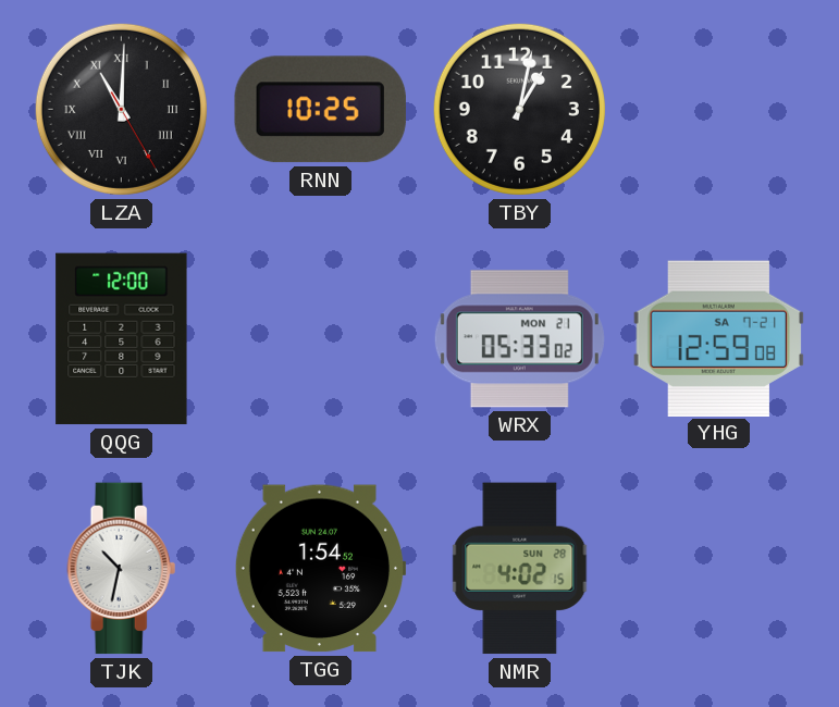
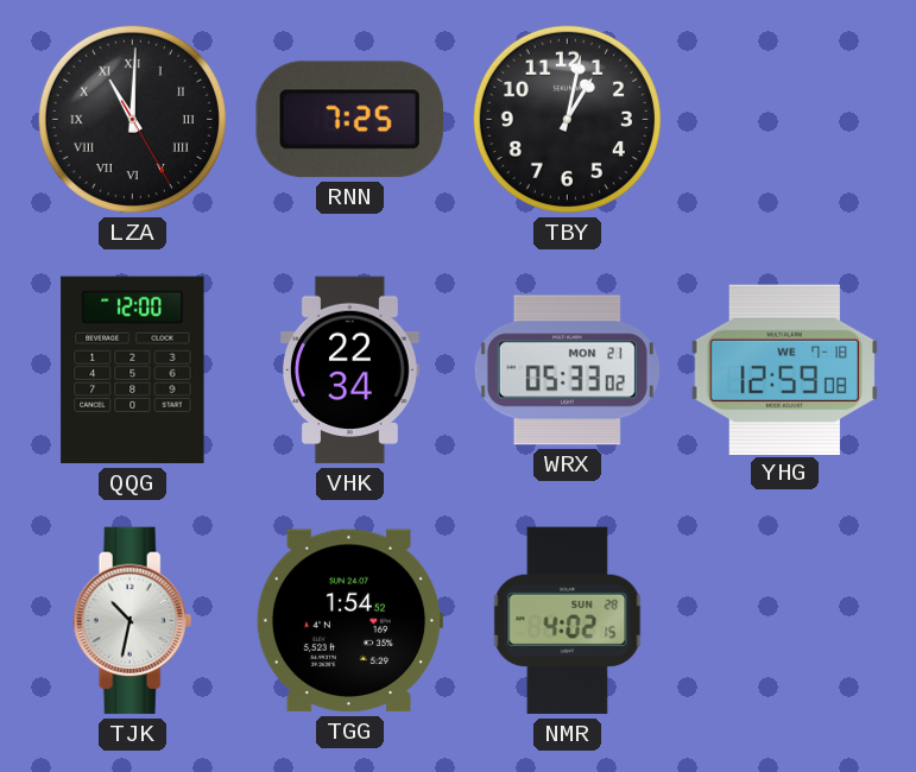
RNN: 10:25 -> 7:25 (349, 120)
VHK: none -> 22:34 (349, 371)
YHG date: SA 7-21 -> WE 7-18 (784, 369)
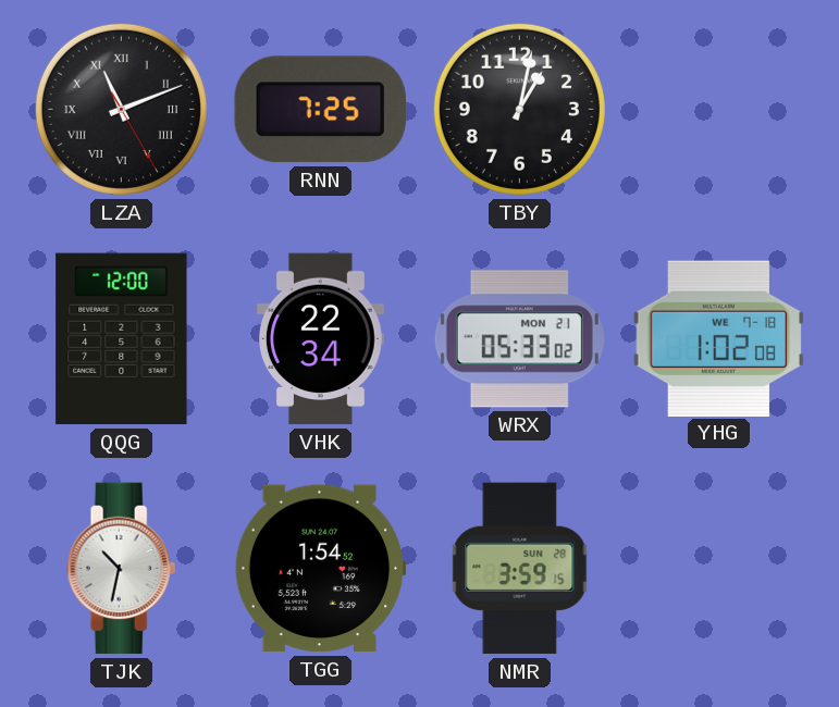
LZA: 11:00 -> 11:11 (121, 109)
YHG: 12:59 -> 1:02 (718, 338)
NMR: 4:02 -> 3:59 (520, 569)
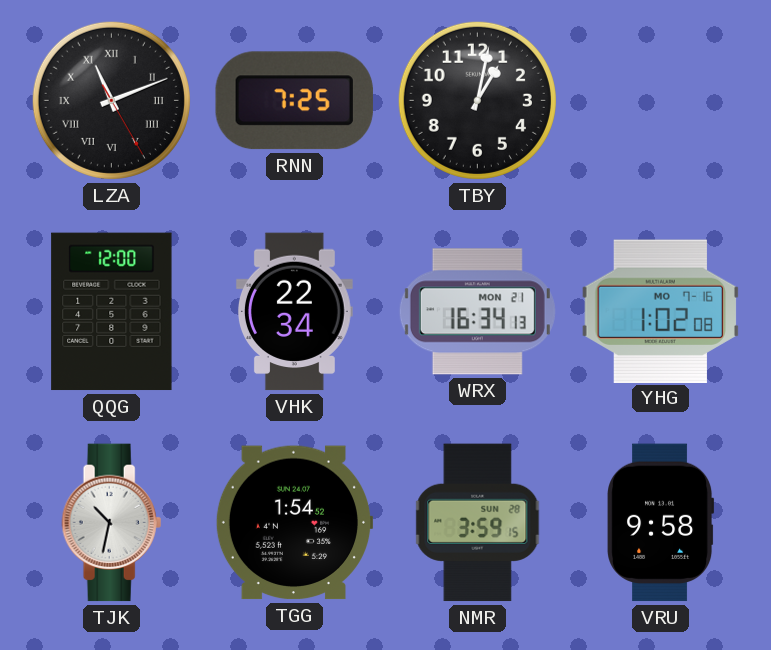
WRX: 05:33 -> 16:34 (477, 312)
YHG date: WE 7-18 -> MO 7-16 (660, 311)
VRU: none -> 9:58 (661, 523)
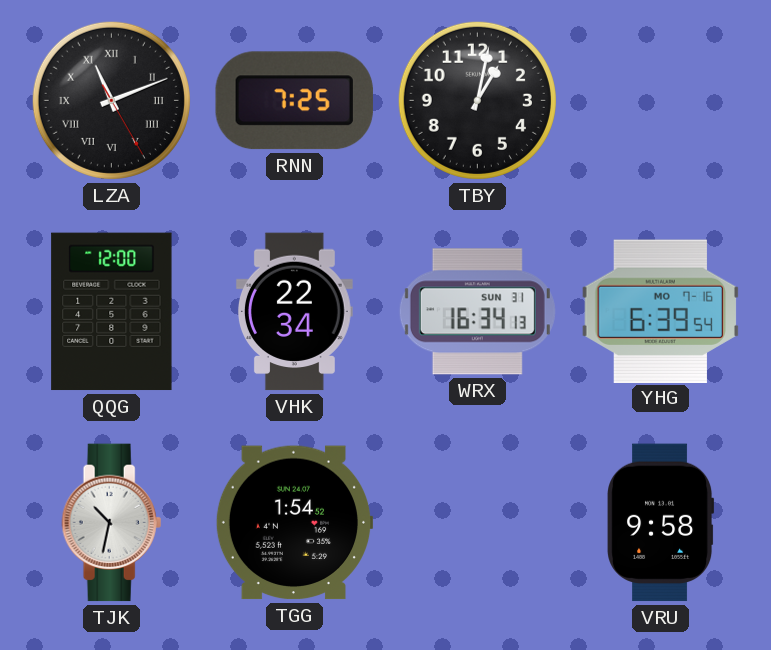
WRX date: MON 21 -> SUN 31 (477, 312)
YHG: 1:02 -> 6:39 (660, 311)
NMR: 3:59 -> none (478, 523)
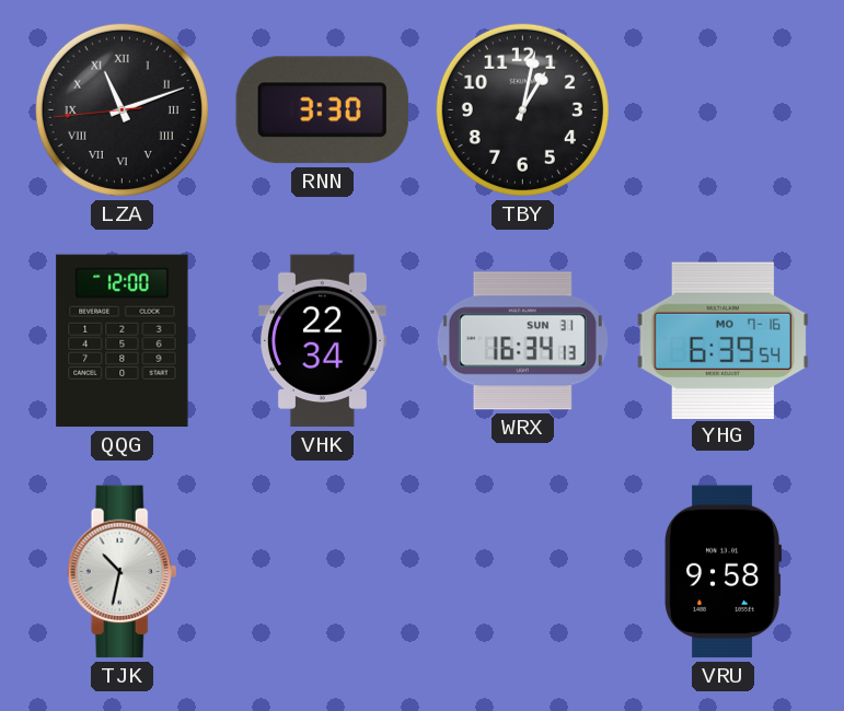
LZA: 11:11:25 -> 11:11:44 (122, 109)
RNN: 7:25 -> 3:30 (322, 110)
TGG: 1:54 -> none (294, 523)
